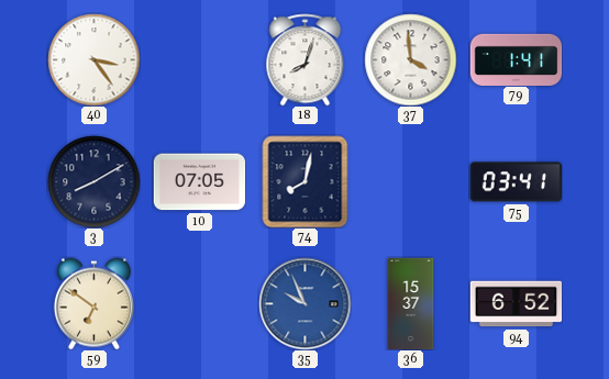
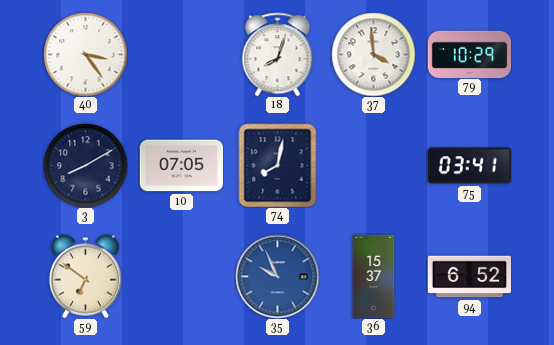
79: 1:41 -> 10:29 (469, 54)
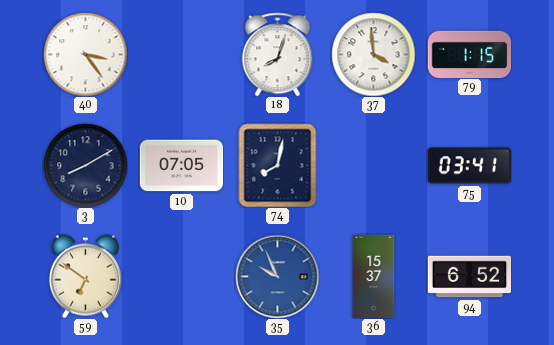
79: 10:29 -> 1:15 (469, 54)
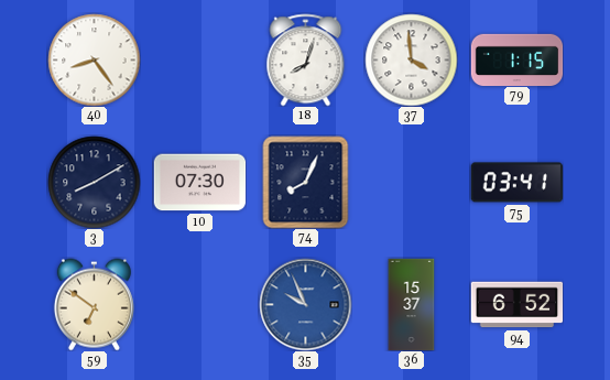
40: 3:24 -> 8:24 (94, 59)
10: 07:05 -> 07:30 (199, 183)
74: 8:02 -> 8:04 (306, 182)
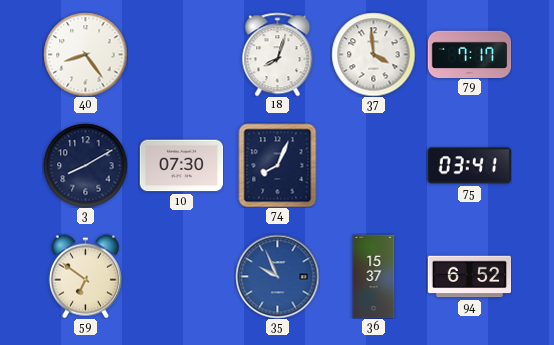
79: 1:15 -> 7:17 (469, 54)
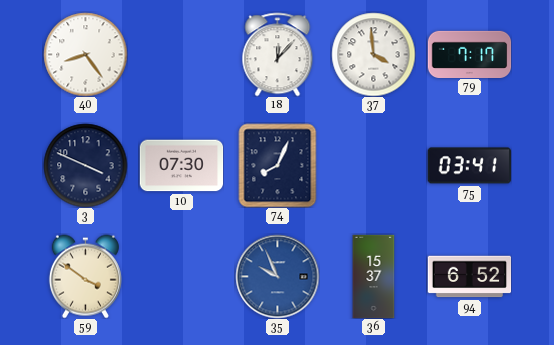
18: 8:03 -> 12:07 (278, 54)
3: 8:10 -> 3:49 (85, 165)
59: 6:51 -> 3:51 (85, 276)
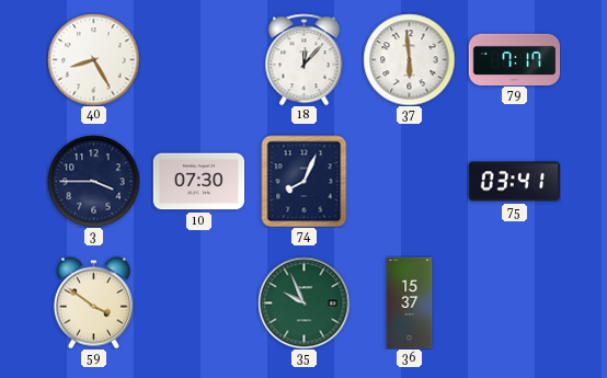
40: 8:24 -> 8:25 (93, 59)
37: 3:59 -> 5:59 (409, 59)
3: 3:49 -> 3:45 (93, 181)
35 dial: blue -> green (303, 302)
94: 6:52 -> none (469, 277)
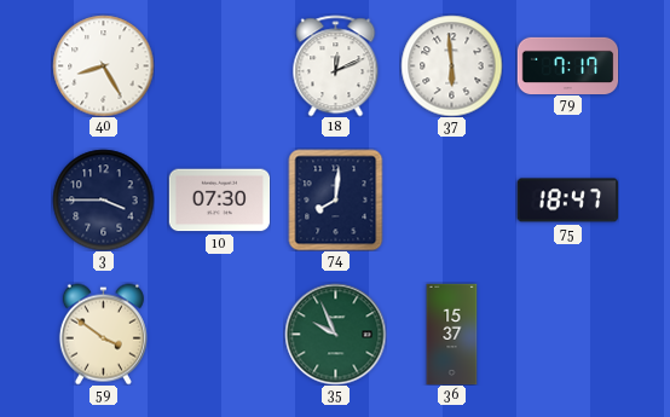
18: 12:07 -> 12:11 (336, 65)
74: 8:04 -> 8:01 (336, 199)
75: 03:41 -> 18:47 (567, 201)
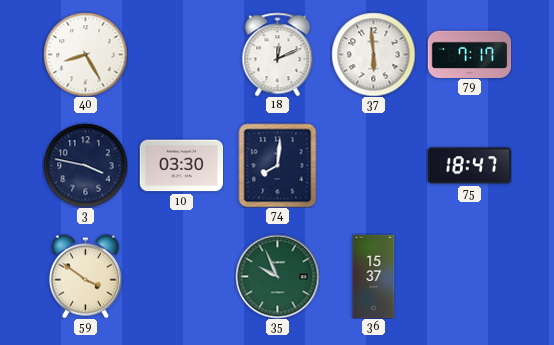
3: 3:45 -> 3:47 (85, 165)
10: 07:30 -> 03:30 (181, 166)
